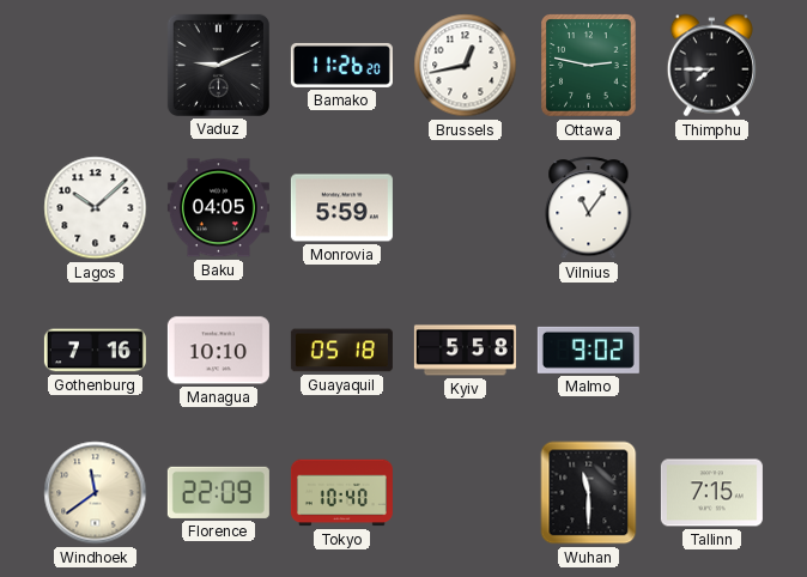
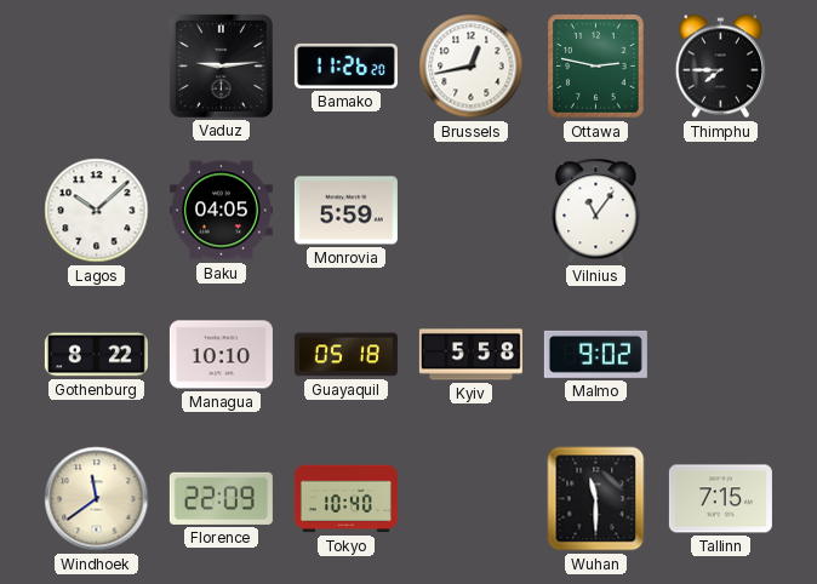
Vaduz: 9:11 -> 9:14 (221, 65)
Gothenburg: 7:16 -> 8:22 (96, 355)
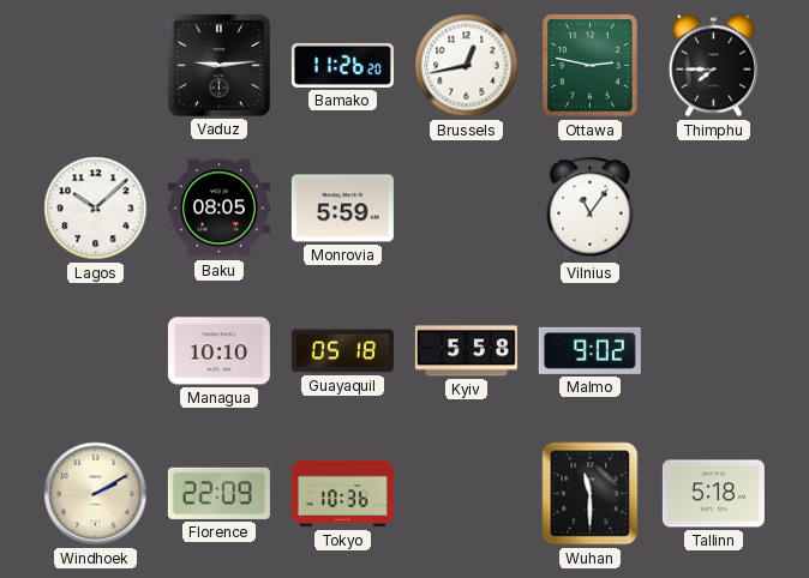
Baku: 04:05 -> 08:05 (218, 209)
Gothenburg: 8:22 -> none (96, 355)
Windhoek: 11:39 -> 2:10 (96, 494)
Tokyo: 10:40 -> 10:36 (342, 494)
Tallinn: 7:15 -> 5:18 (713, 494)
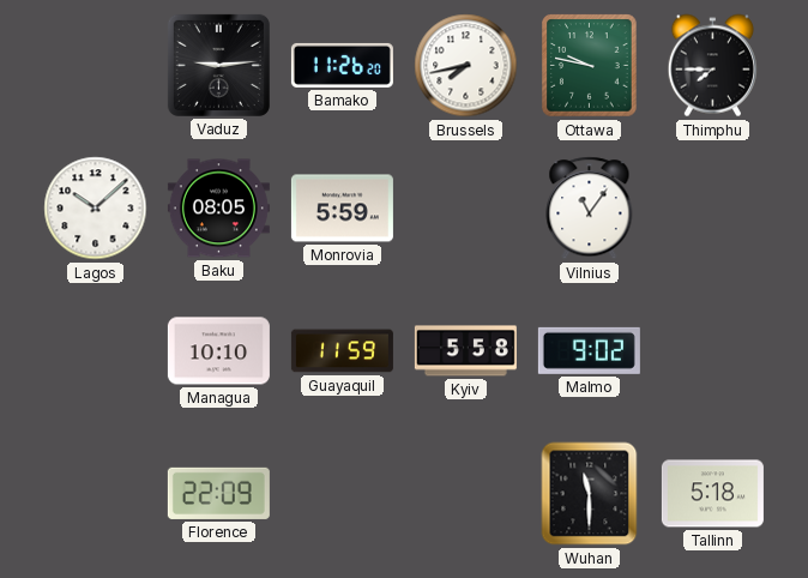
Brussels: 12:43 -> 7:43 (466, 66)
Ottawa: 2:47 -> 9:47 (590, 66)
Guayaquil: 05:18 -> 11:59 (342, 351)
Windhoek: 2:10 -> none (96, 494)
Tokyo: 10:36 -> none (342, 494)
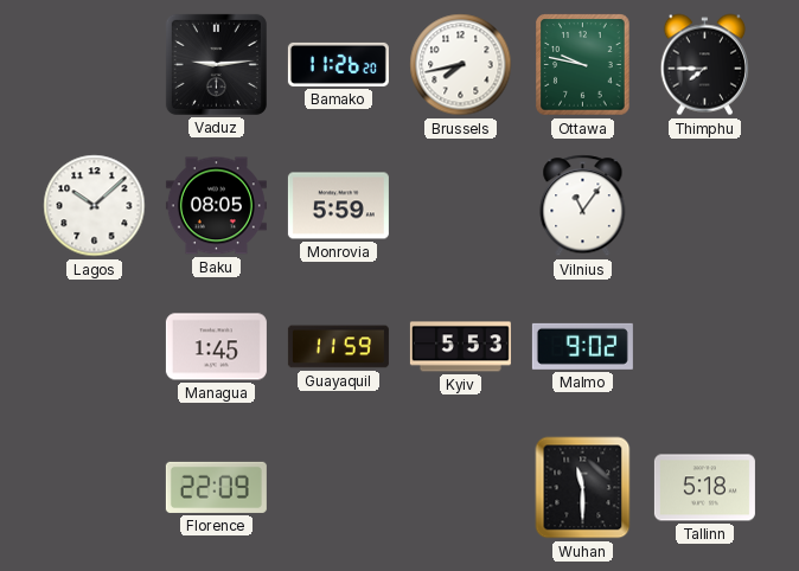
Managua: 10:10 -> 1:45 (216, 347)
Kyiv: 5:58 -> 5:53 (460, 347)
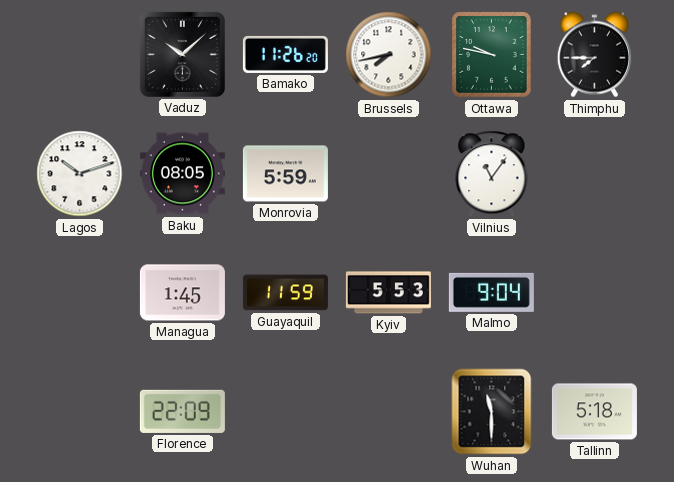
Vaduz: 9:14 -> 10:08 (182, 54)
Lagos: 10:08 -> 10:12 (80, 174)
Malmo: 9:02 -> 9:04 (491, 292)
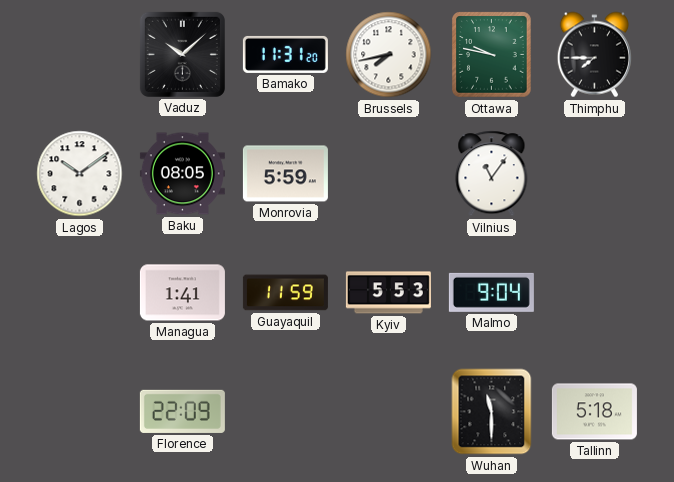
Bamako: 11:26 -> 11:31 (285, 54)
Lagos: 10:12 -> 10:09 (80, 174)
Managua: 1:45 -> 1:41 (182, 293)
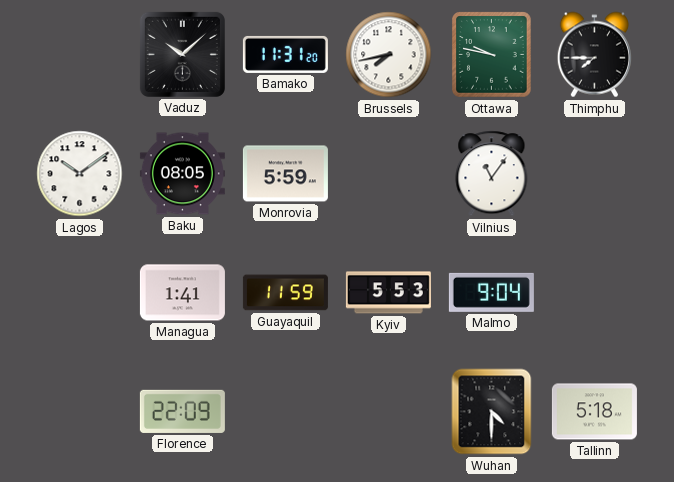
Wuhan: 11:30 -> 4:30 (492, 412)
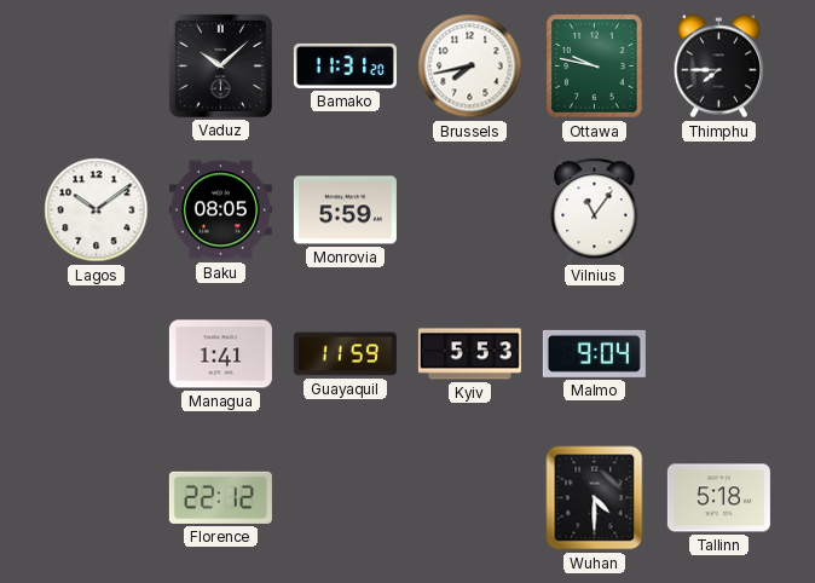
Florence: 22:09 -> 22:12 (220, 497)
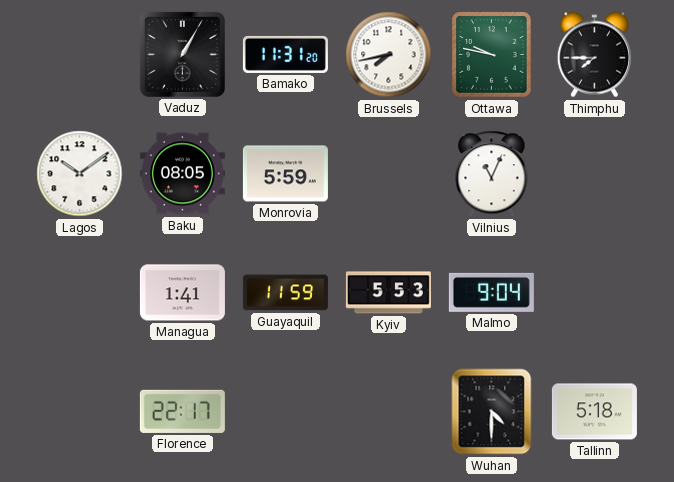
Vaduz: 10:08 -> 1:05 (182, 54)
Vilnius: 11:06 -> 11:04 (492, 174)
Florence: 22:12 -> 22:17 (182, 411)
